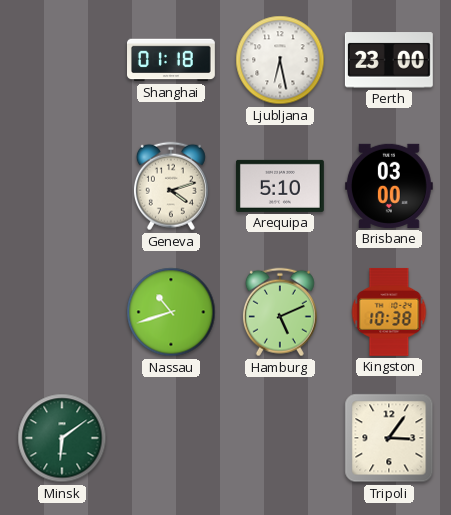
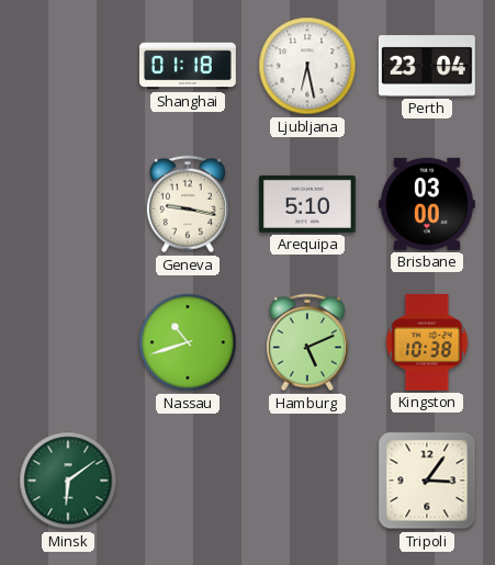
Perth: 23:00 -> 23:04 (427, 66)
Geneva: 4:12 -> 9:17 (188, 204)
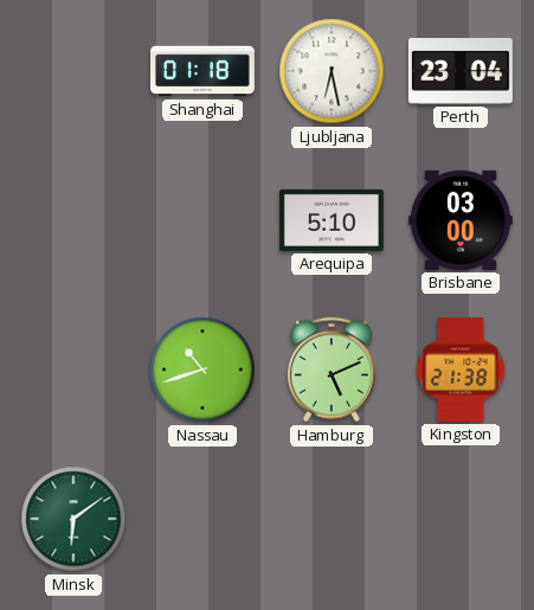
Geneva: 9:17 -> none (188, 204)
Kingston: 10:38 -> 21:38 (461, 370)
Tripoli: 3:06 -> none (427, 481)
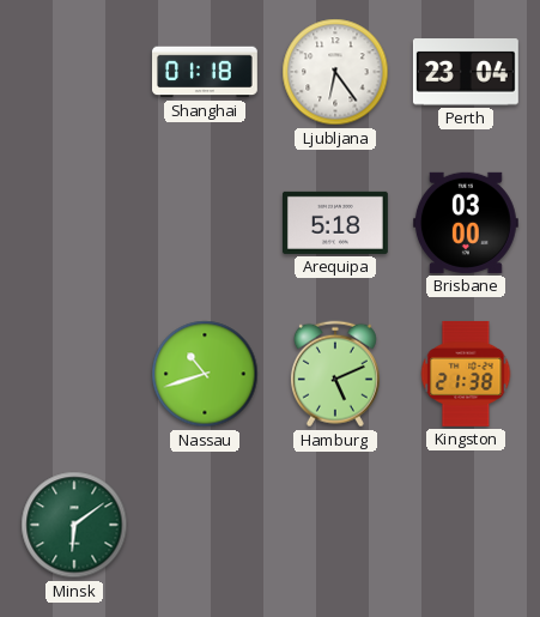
Ljubljana: 6:28 -> 6:24 (335, 72)
Arequipa: 5:10 -> 5:18 (335, 223)
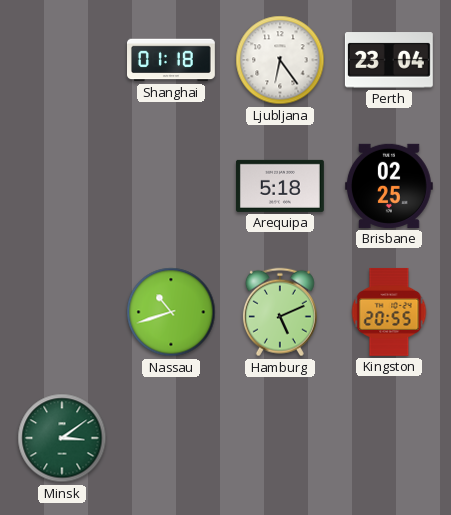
Brisbane: 03:00 -> 02:25 (389, 186)
Kingston: 21:38 -> 20:55 (389, 312)
Minsk: 6:09 -> 3:09 (62, 438)
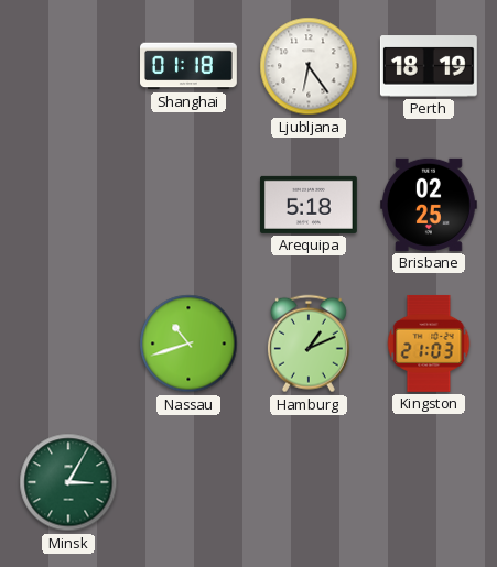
Perth: 23:04 -> 18:19 (429, 66)
Hamburg: 5:11 -> 1:11 (309, 344)
Kingston: 20:55 -> 21:03 (429, 344)
Minsk: 3:09 -> 3:05 (68, 482)
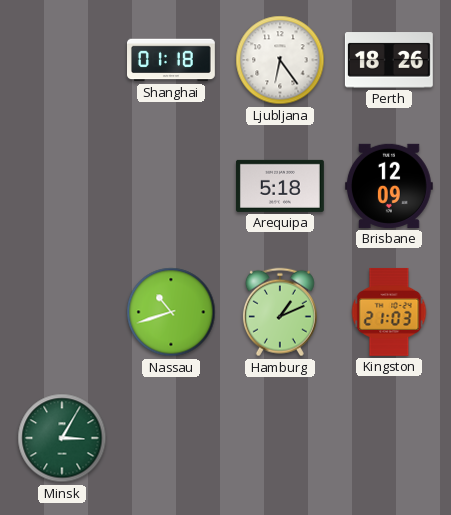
Perth: 18:19 -> 18:26 (389, 60)
Brisbane: 02:25 -> 12:09 (389, 186)
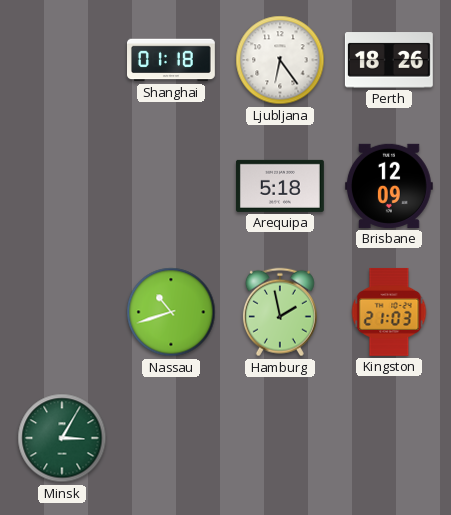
Hamburg: 1:11 -> 1:58 (280, 312)
